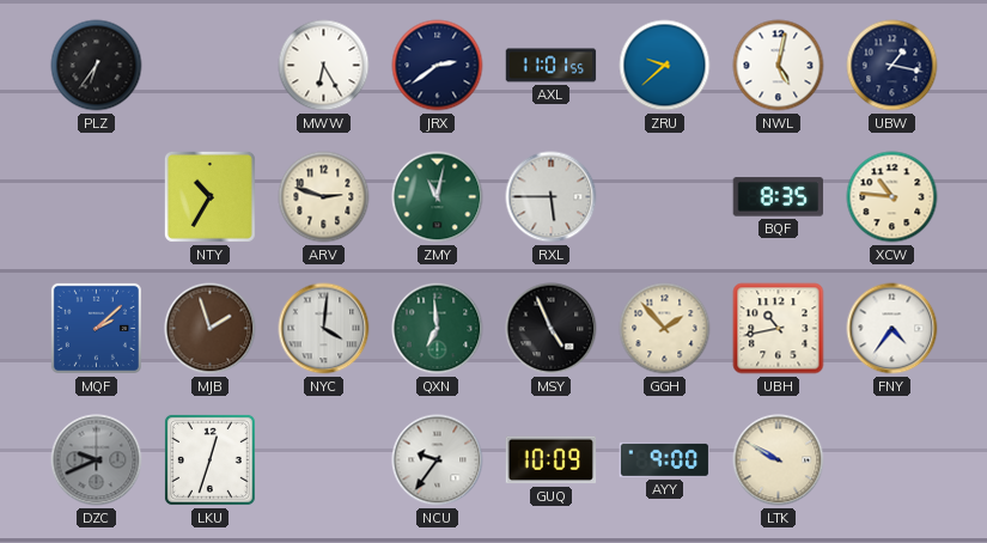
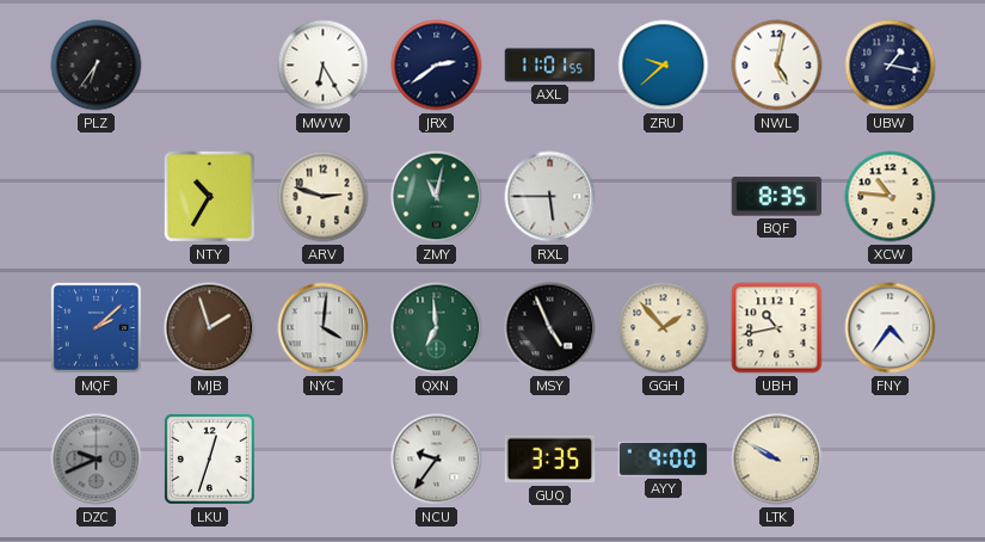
GUQ: 10:09 -> 3:35 (550, 460)
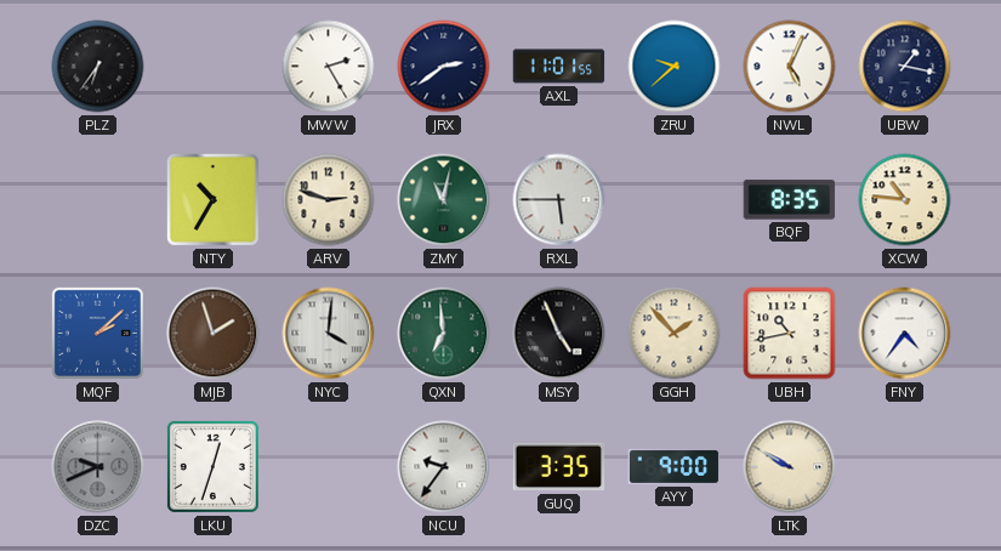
MWW: 6:25 -> 2:25 (329, 67)
NWL: 5:02 -> 5:04 (790, 67)
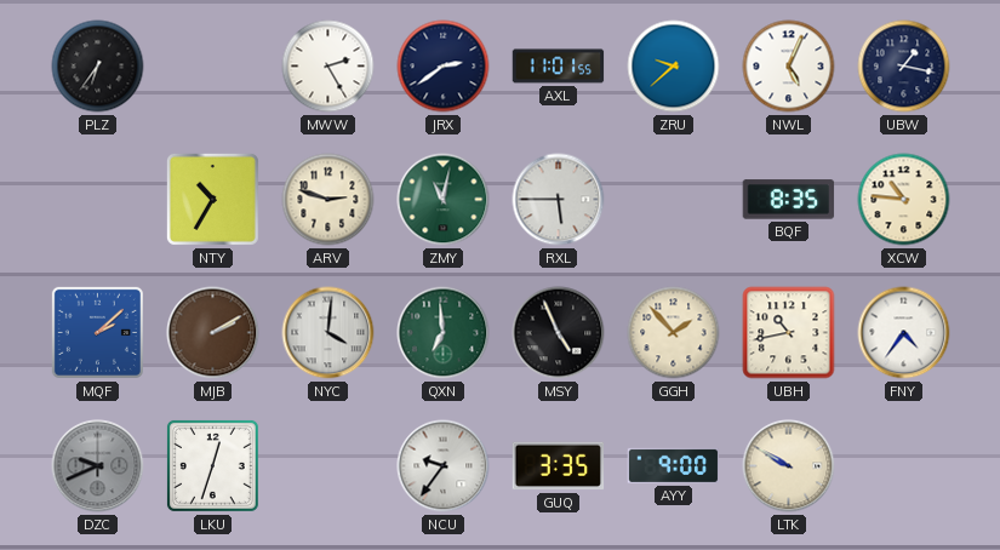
MJB: 1:57 -> 2:10 (213, 333)
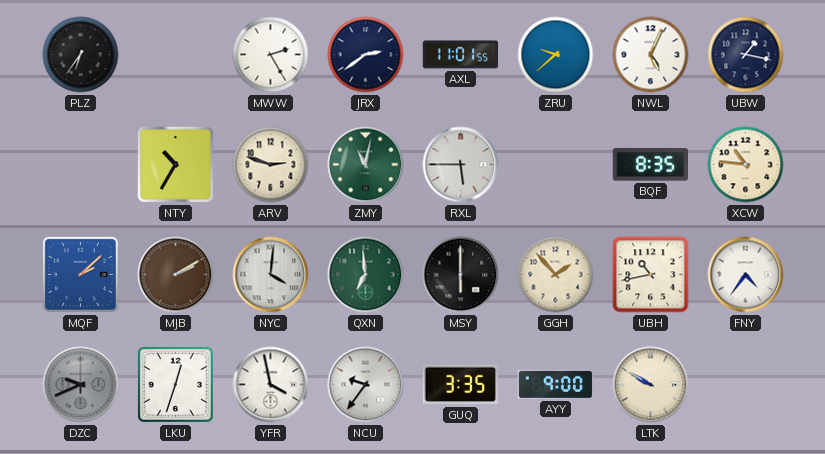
MSY: 4:56 -> 6:00 (461, 275)
YFR: none -> 3:58 (271, 385)
